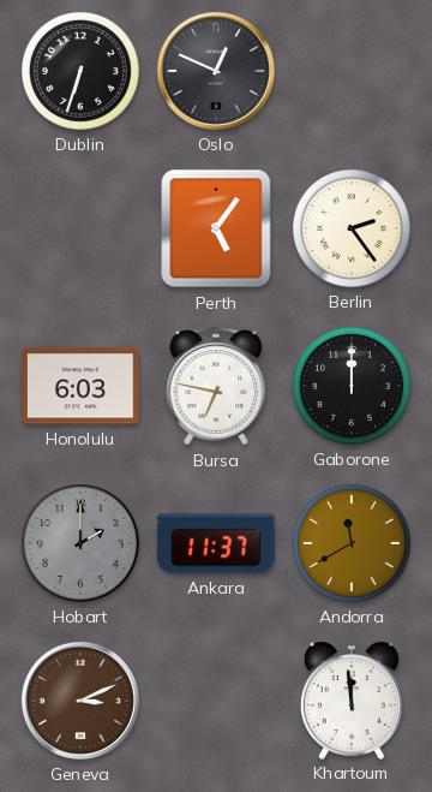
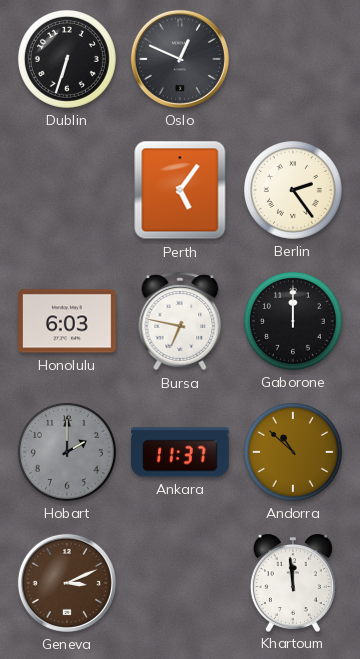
Andorra: 11:40 -> 10:52 (293, 452)
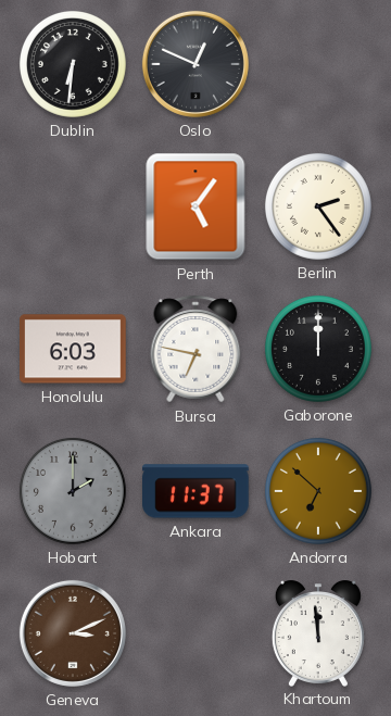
Dublin: 6:33 -> 6:31 (73, 64)
Andorra: 10:52 -> 6:52 (318, 491)
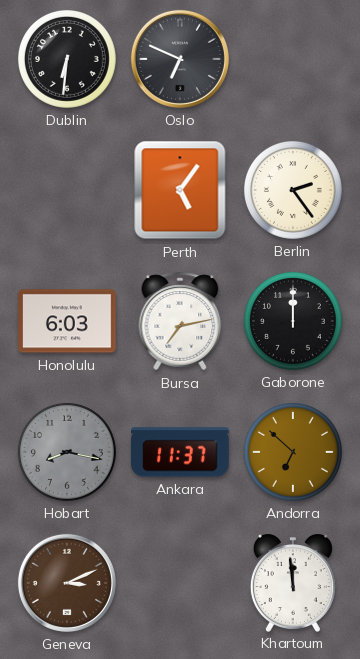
Oslo: 12:49 -> 6:49 (180, 59)
Bursa: 6:47 -> 7:13 (180, 321)
Hobart: 2:00 -> 8:17 (67, 452)
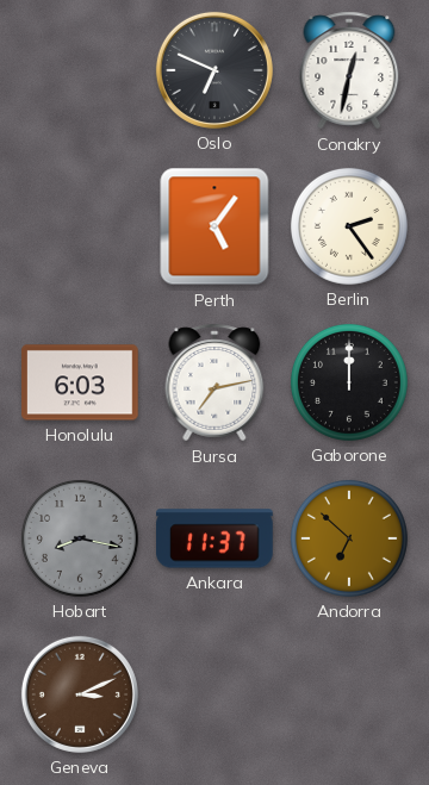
Dublin: 6:31 -> none (67, 59)
Conakry: none -> 12:32 (349, 70)
Khartoum: 11:59 -> none (293, 583)
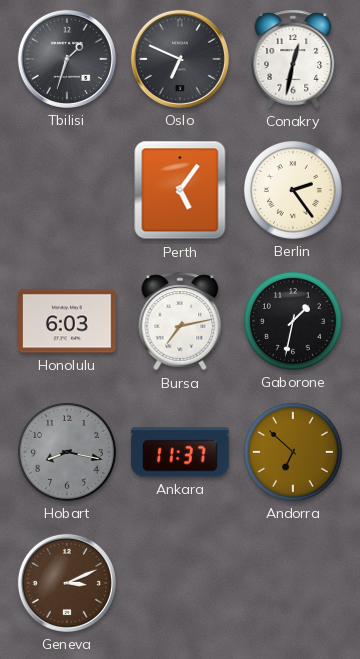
Tbilisi: none -> 1:33 (67, 59)
Gaborone: 12:00 -> 1:32 (293, 321)
